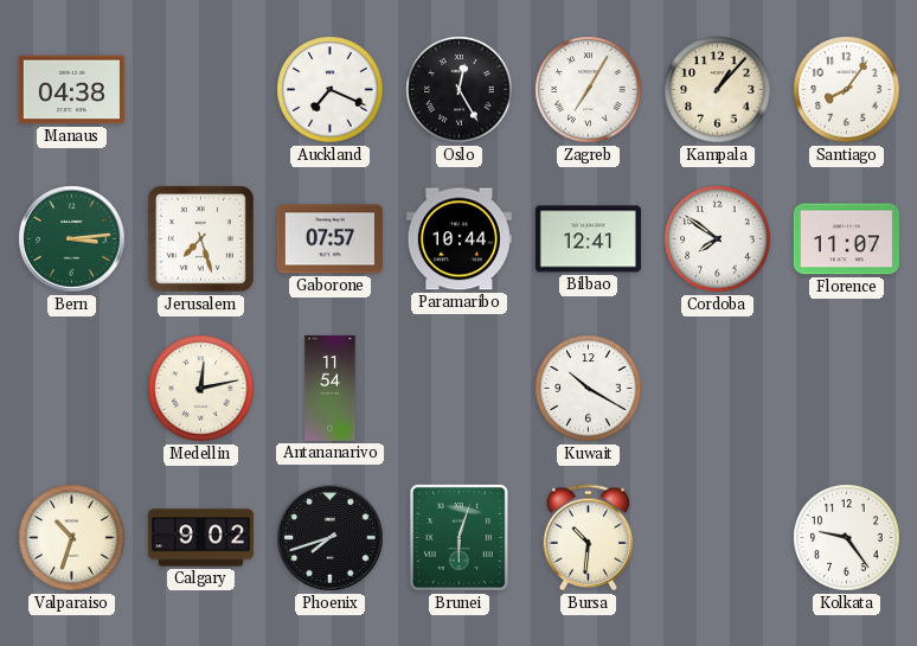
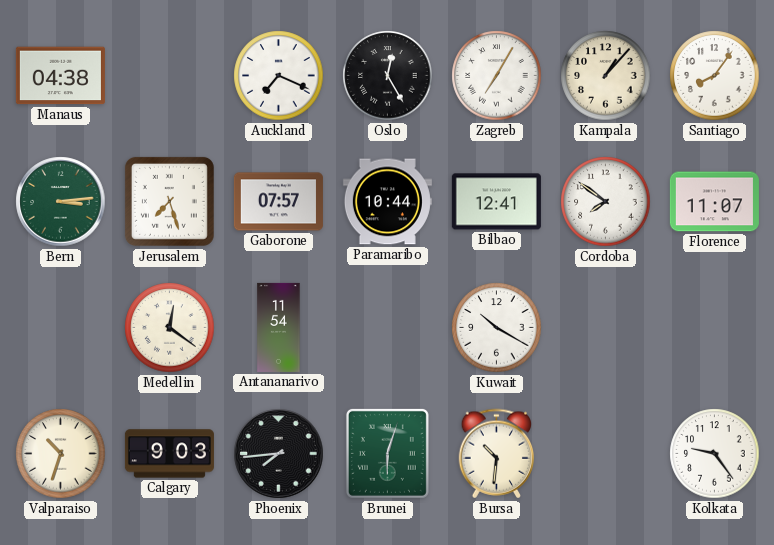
Medellin: 12:13 -> 12:21 (170, 328)
Calgary: 9:02 -> 9:03 (169, 454)
Phoenix: 7:42 -> 7:44 (279, 454)
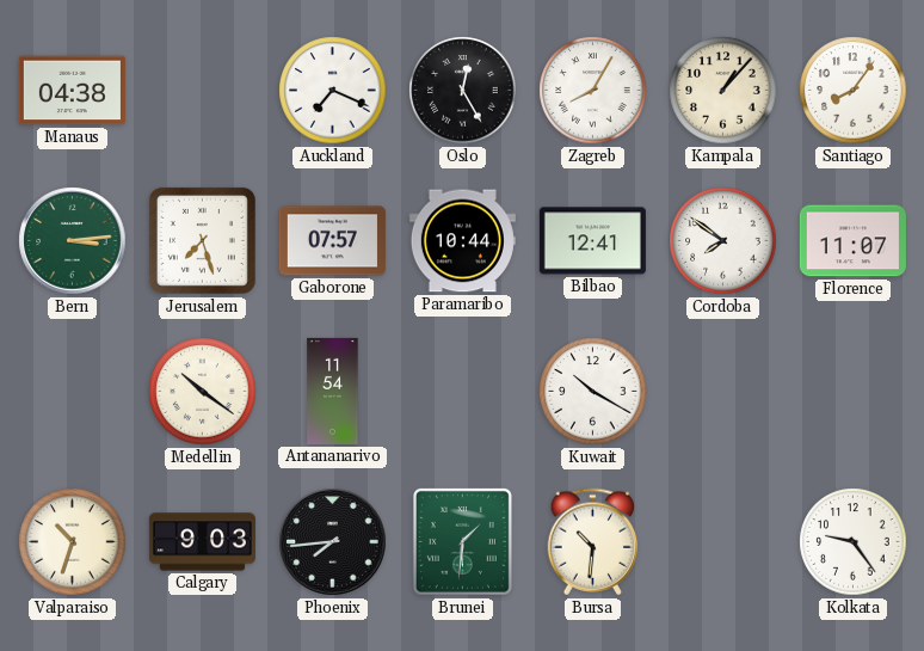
Zagreb: 7:05 -> 8:05 (593, 91)
Medellin: 12:21 -> 10:21 (203, 392)
Brunei: 6:03 -> 1:31 (462, 541)
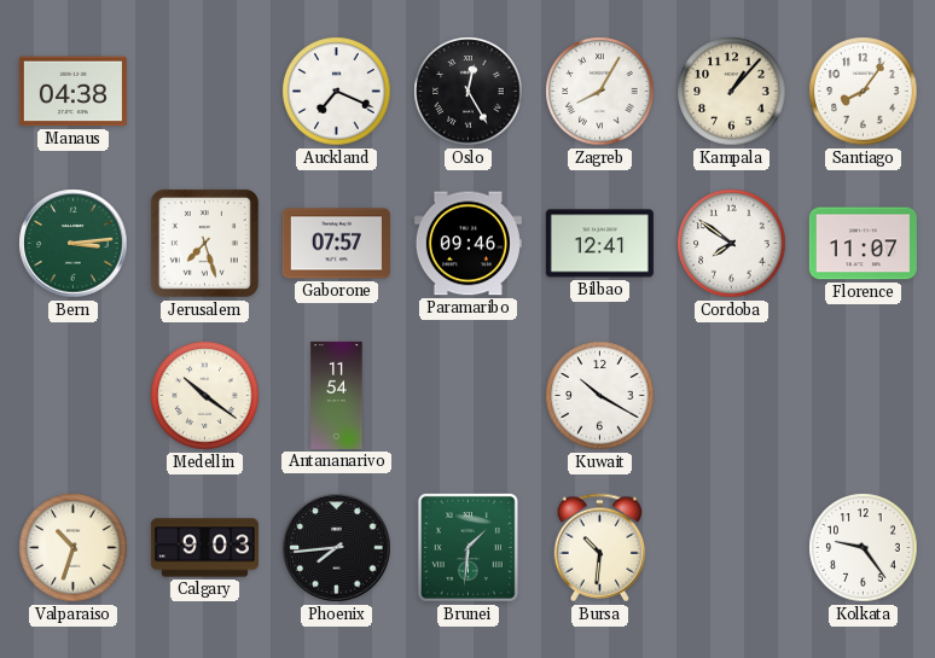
Paramaribo: 10:44 -> 09:46 (467, 244)
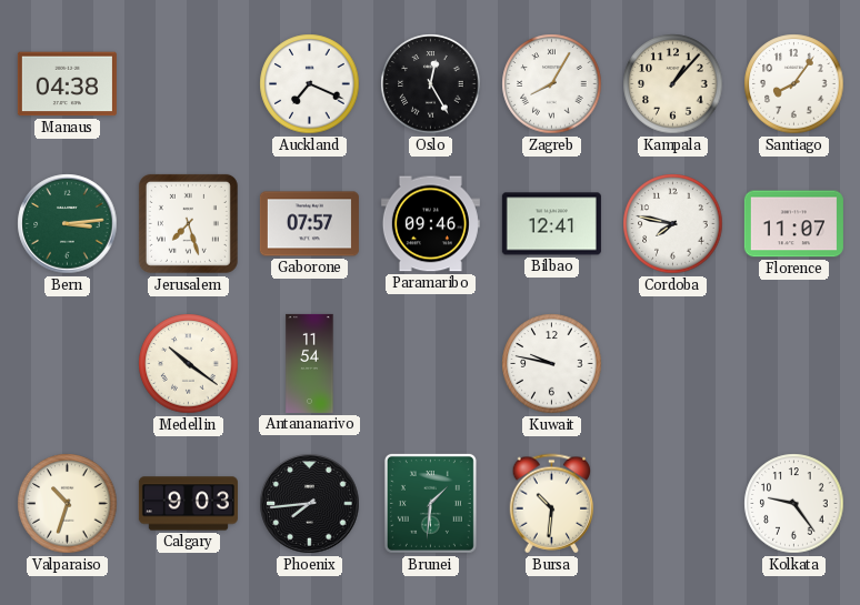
Cordoba: 7:51 -> 7:47 (673, 224)
Kuwait: 10:20 -> 9:47 (552, 364)
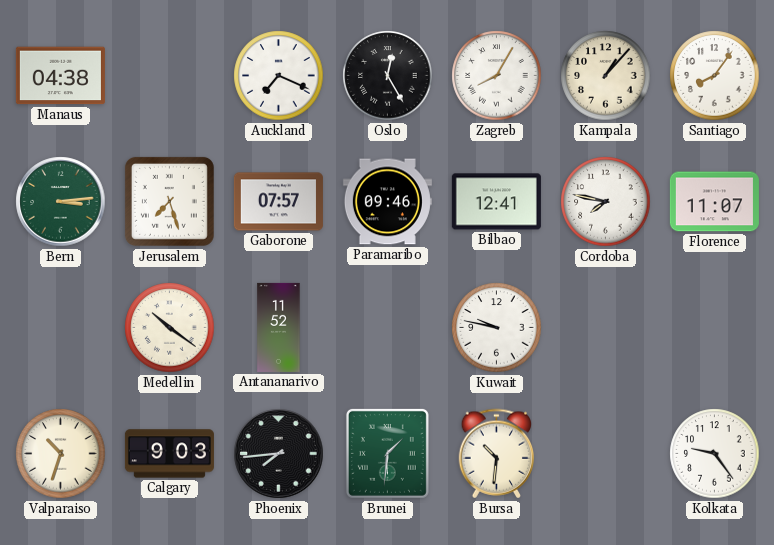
Antananarivo: 11:54 -> 11:52 (279, 327)
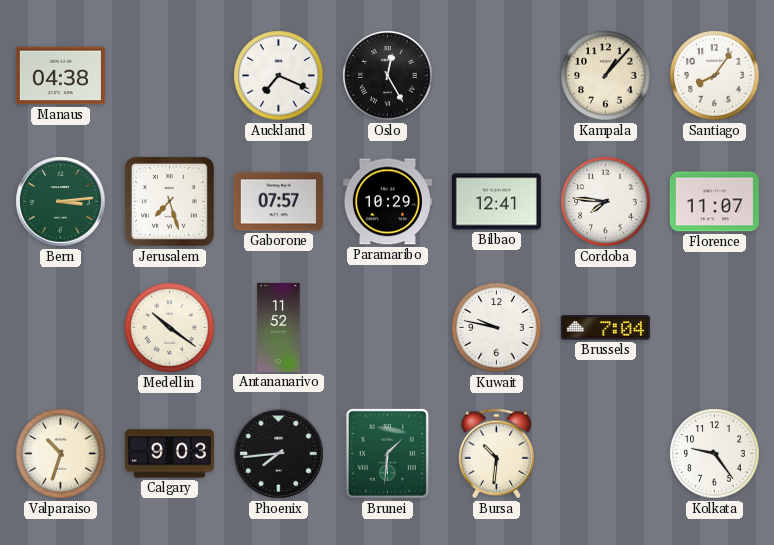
Zagreb: 8:05 -> none (497, 76)
Paramaribo: 09:46 -> 10:29 (387, 202)
Cordoba: 7:47 -> 7:46 (606, 202)
Brussels: none -> 7:04 (605, 328)
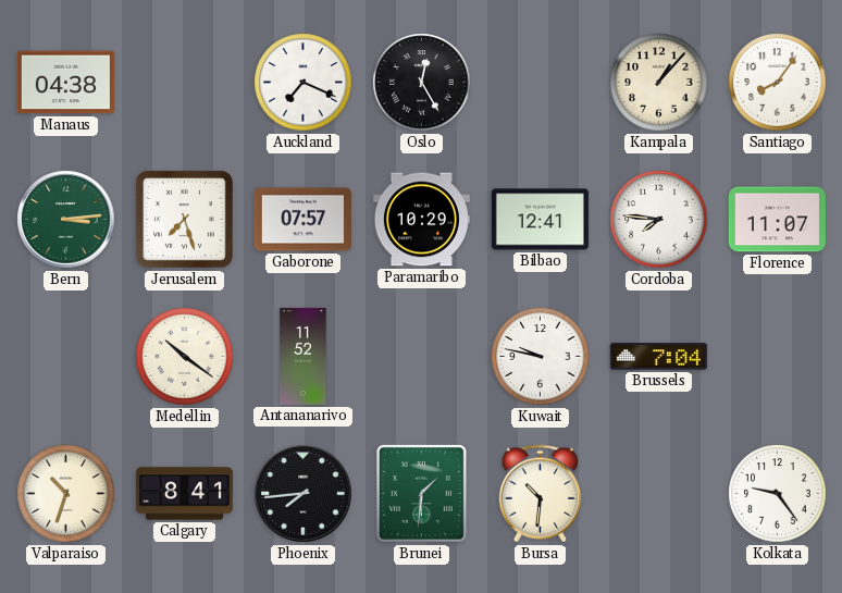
Calgary: 9:03 -> 8:41 (184, 494)
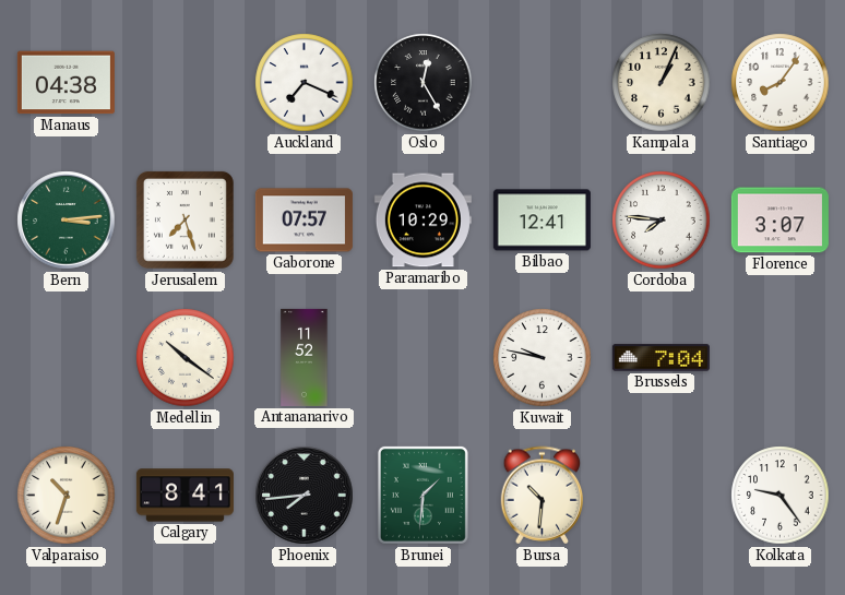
Kampala: 1:07 -> 1:04 (662, 83)
Florence: 11:07 -> 3:07 (779, 221)
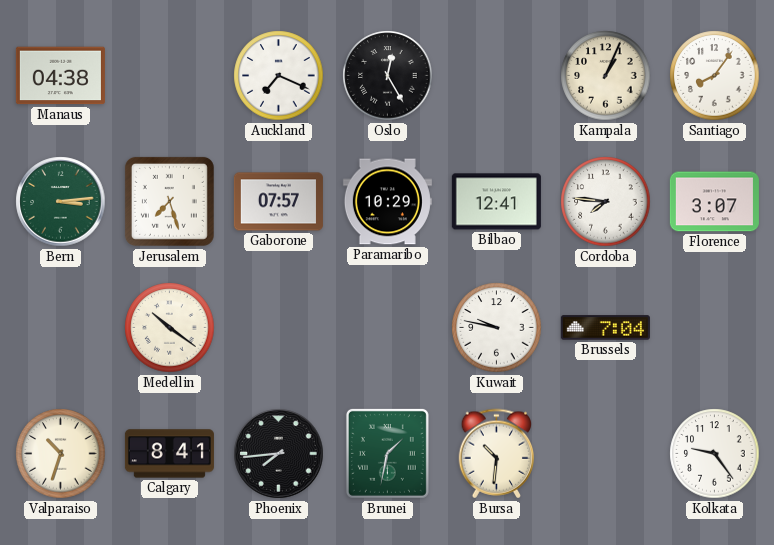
Antananarivo: 11:52 -> none (305, 357)
Brunei: 1:31 -> 1:32 (387, 453)
